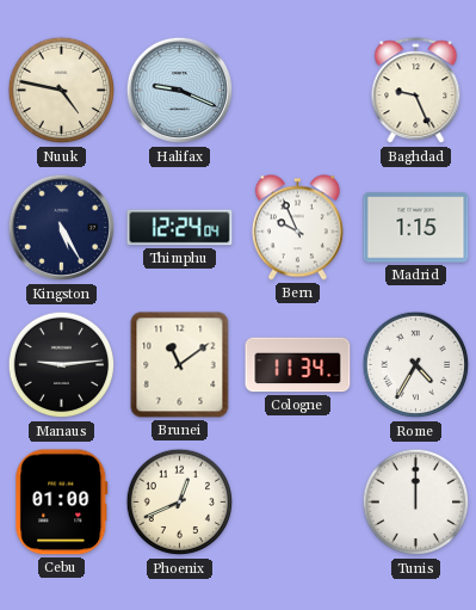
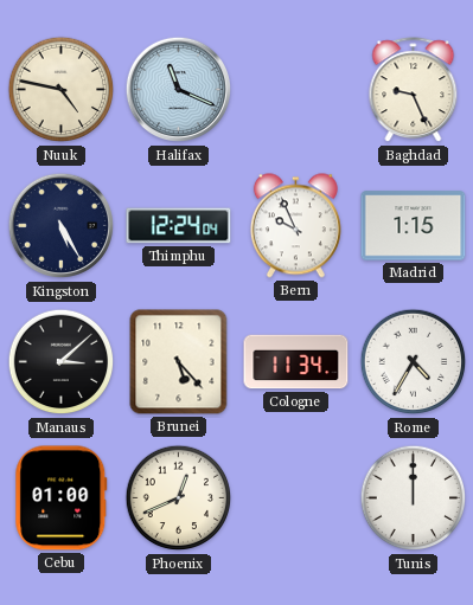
Halifax: 9:19 -> 11:19 (179, 90)
Manaus: 9:14 -> 3:08 (62, 362)
Brunei: 11:09 -> 5:23 (179, 362)
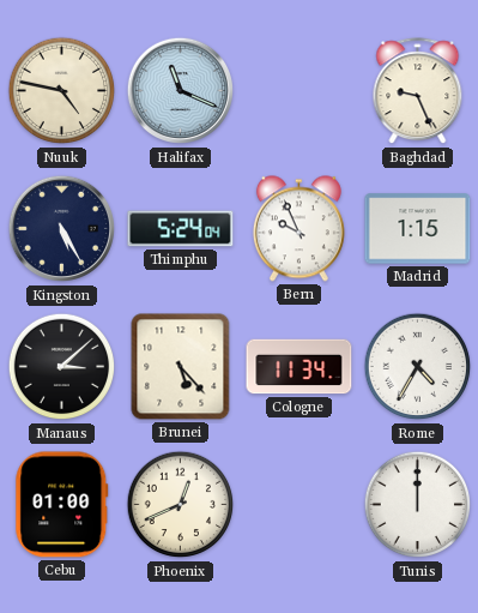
Thimphu: 12:24 -> 5:24 (181, 229)
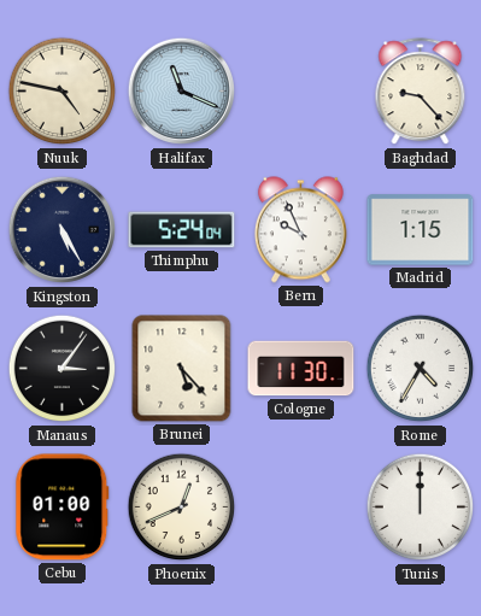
Baghdad: 9:26 -> 9:23 (421, 92)
Manaus: 3:08 -> 3:06 (63, 369)
Cologne: 11:34 -> 11:30 (301, 369)
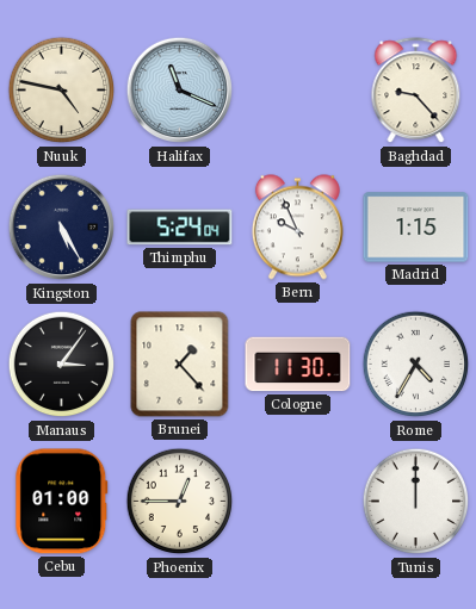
Brunei: 5:23 -> 1:23 (180, 365)
Phoenix: 12:41 -> 12:45 (180, 502)
